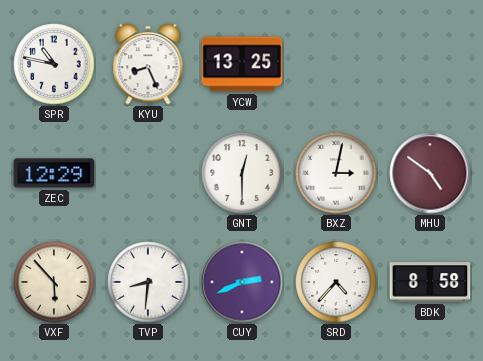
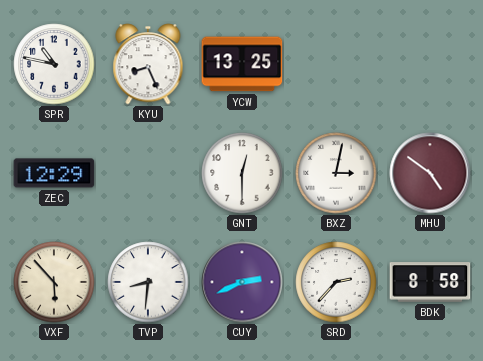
SRD: 4:37 -> 2:37 (336, 282)
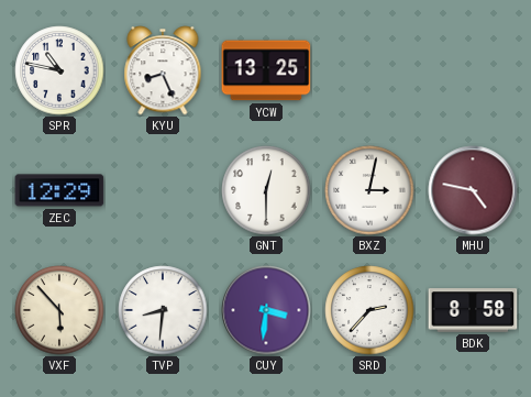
MHU: 4:51 -> 4:47 (473, 190)
CUY: 2:41 -> 3:31 (266, 310)
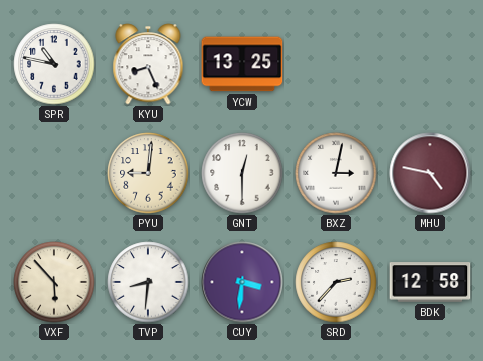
ZEC: 12:29 -> none (59, 190)
PYU: none -> 9:01 (148, 173)
BDK: 8:58 -> 12:58 (430, 282)
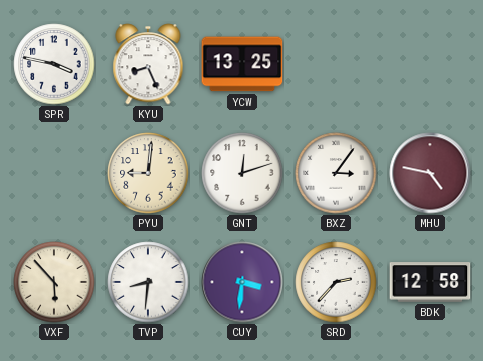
SPR: 10:47 -> 3:47 (54, 64)
GNT: 12:30 -> 12:12 (242, 173)
BXZ: 3:02 -> 3:06 (336, 173)
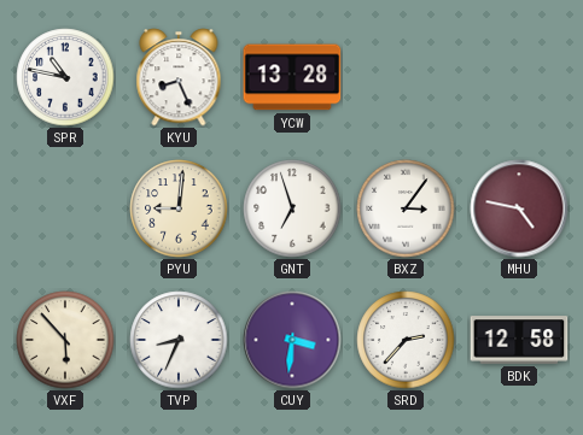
SPR: 3:47 -> 10:47 (65, 77)
YCW: 13:25 -> 13:28 (292, 77)
GNT: 12:12 -> 6:57 (292, 208)
TVP: 8:31 -> 8:34 (179, 340)
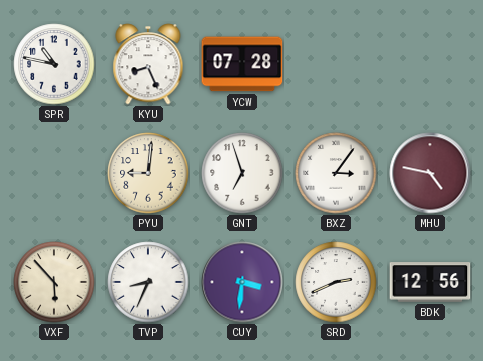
YCW: 13:28 -> 07:28 (242, 64)
SRD: 2:37 -> 2:41 (336, 282)
BDK: 12:58 -> 12:56 (430, 282)
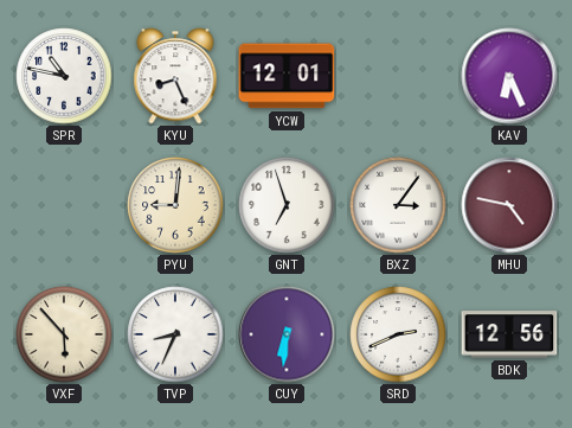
YCW: 07:28 -> 12:01 (287, 76)
KAV: none -> 6:26 (509, 76)
CUY: 3:31 -> 6:31 (287, 334)
